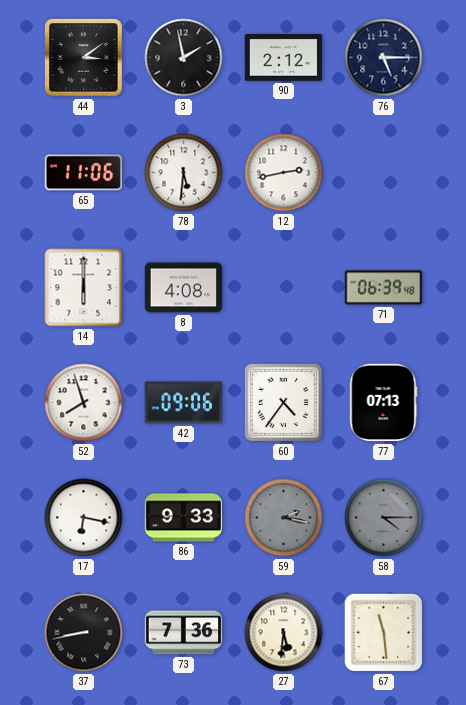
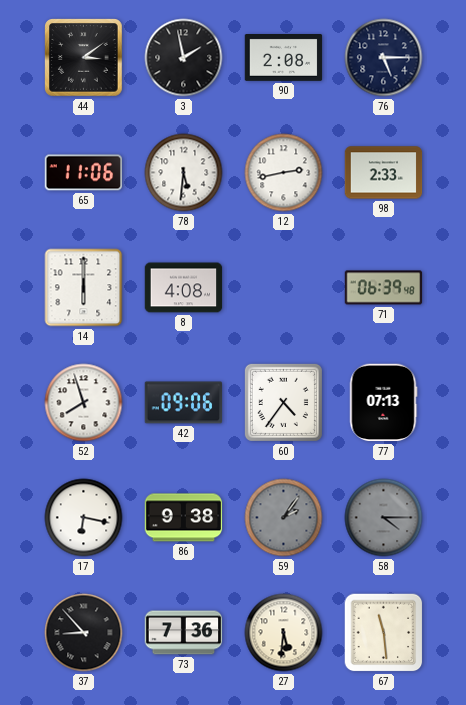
90: 2:12 -> 2:08 (284, 58)
98: none -> 2:33 (384, 173)
86: 9:33 -> 9:38 (184, 518)
59: 2:17 -> 2:06 (284, 518)
37: 8:43 -> 8:53 (84, 633)
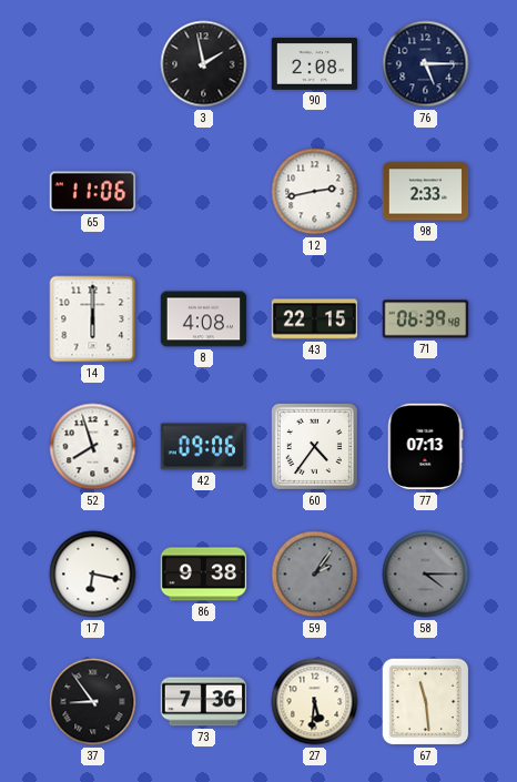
44: 3:09 -> none (84, 58)
78: 5:31 -> none (184, 173)
43: none -> 22:15 (315, 319)
37: 8:53 -> 8:54 (93, 702)
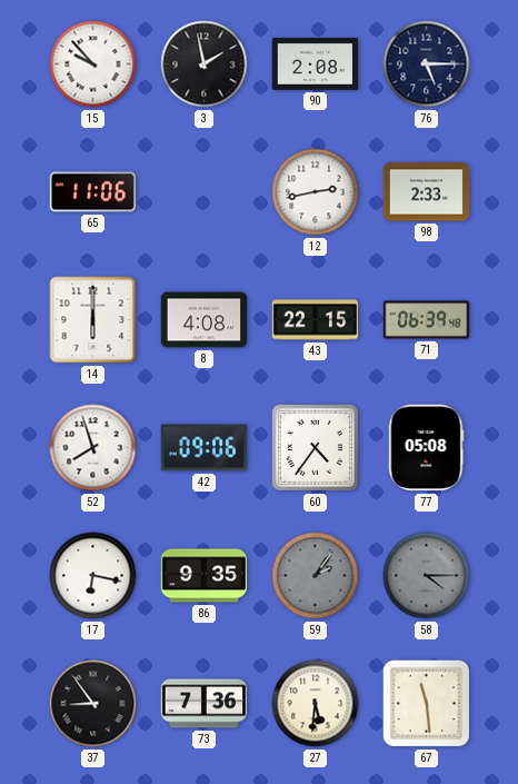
15: none -> 9:53 (93, 64)
77: 07:13 -> 05:08 (426, 448)
86: 9:38 -> 9:35 (205, 576)
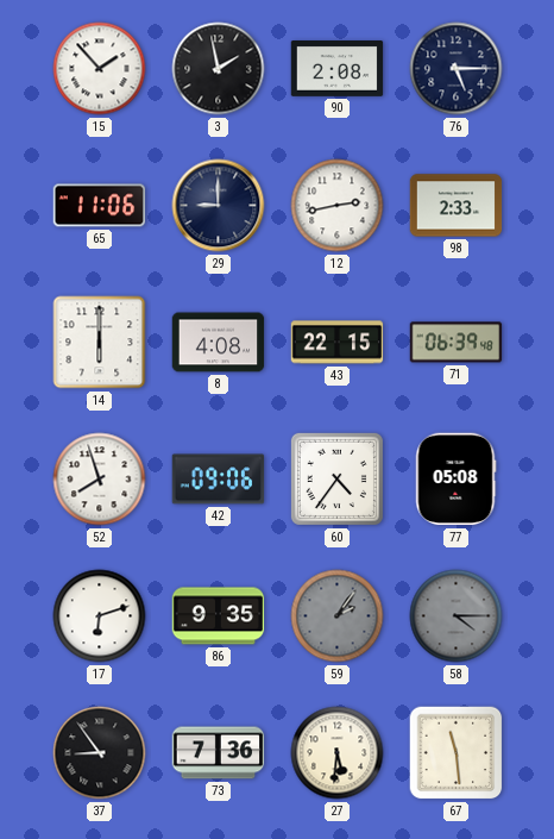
15: 9:53 -> 1:53 (100, 69)
29: none -> 9:00 (219, 206)
17: 6:17 -> 6:12 (100, 616)
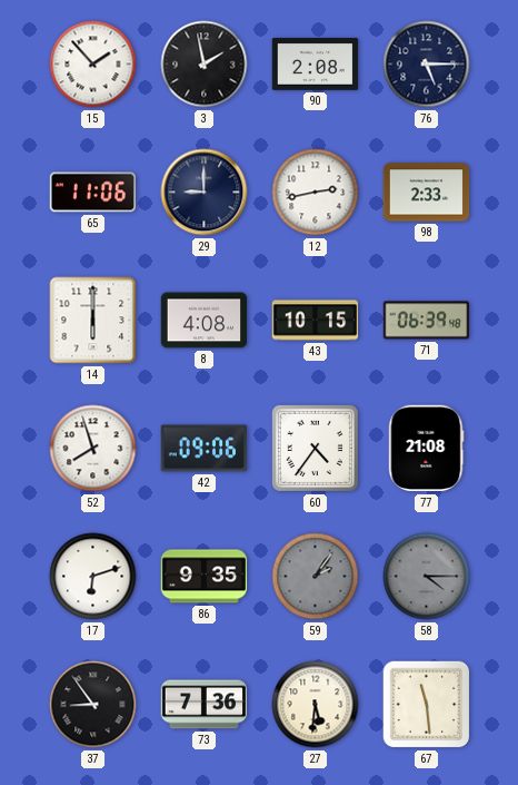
43: 22:15 -> 10:15 (316, 321)
77: 05:08 -> 21:08 (426, 449)
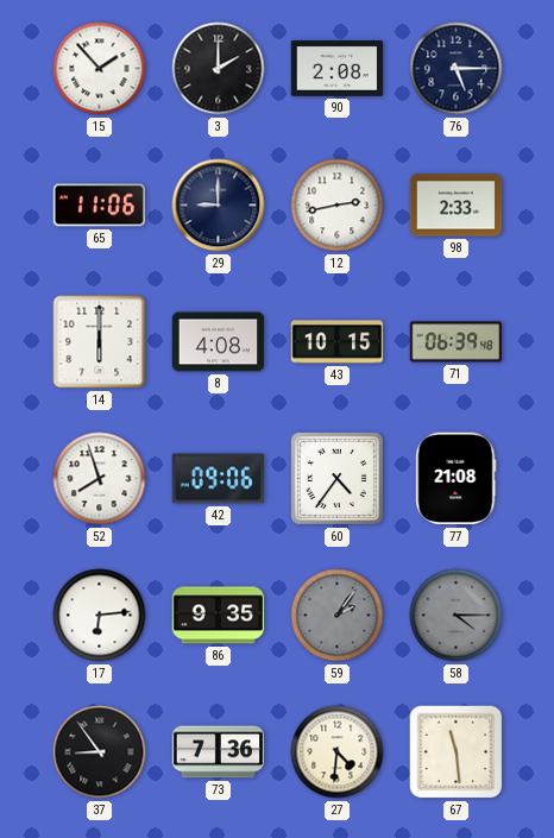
3: 1:58 -> 2:00 (219, 69)
17: 6:12 -> 6:14 (100, 616)
27: 5:31 -> 4:31 (338, 752)
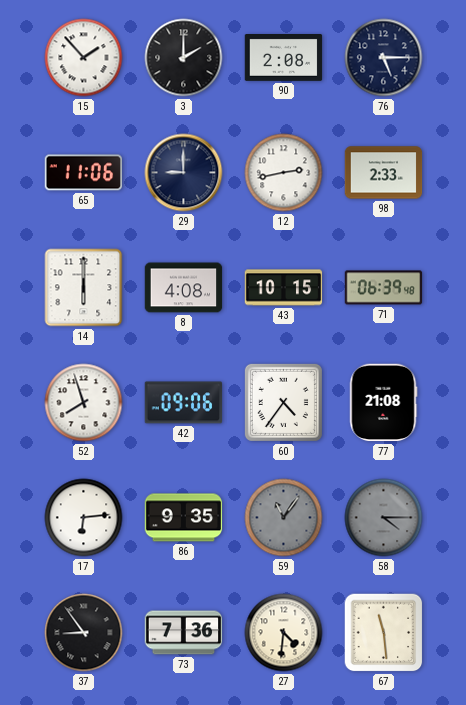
59: 2:06 -> 11:06 (284, 518)
